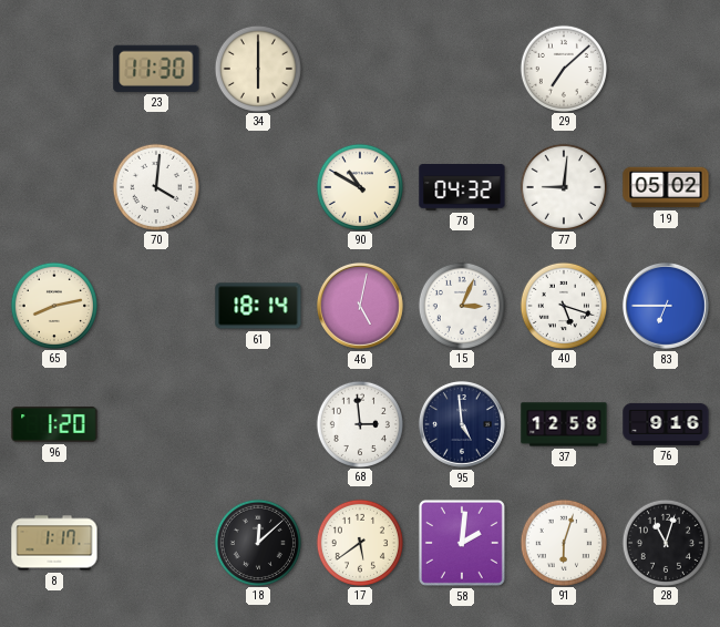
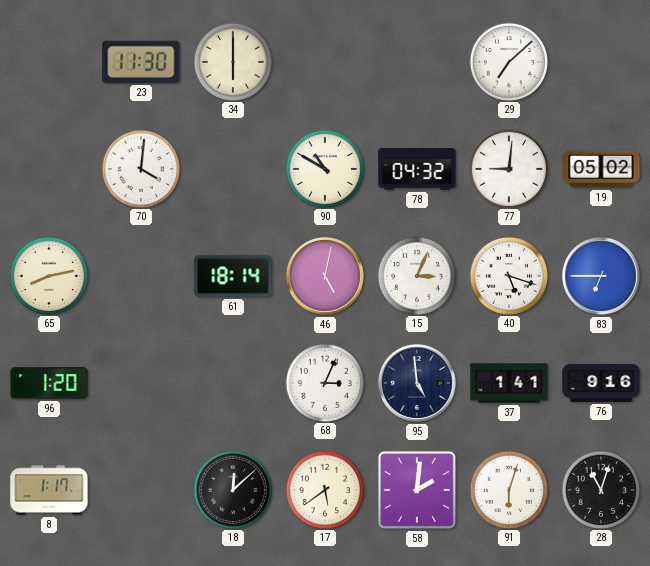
68: 2:59 -> 3:04 (324, 382)
37: 12:58 -> 1:41 (509, 383)
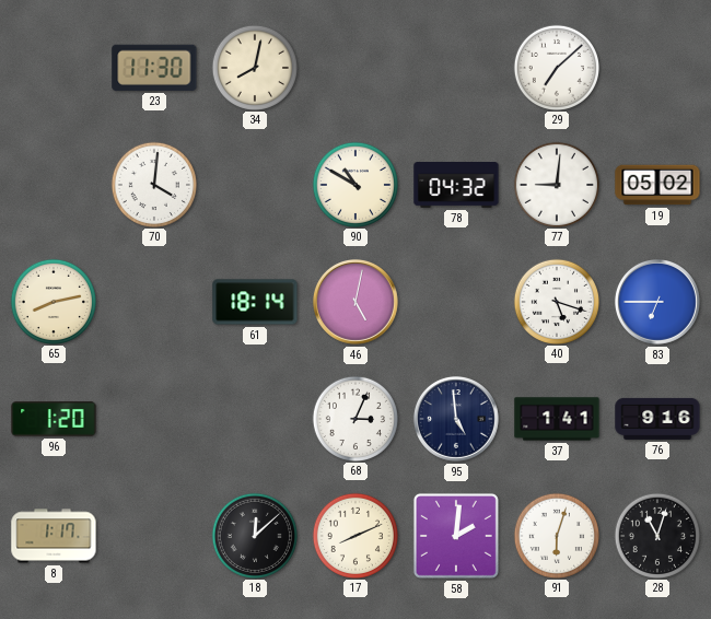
34: 6:00 -> 8:02 (254, 67)
15: 3:04 -> none (416, 275)
17: 5:39 -> 8:11 (354, 535)
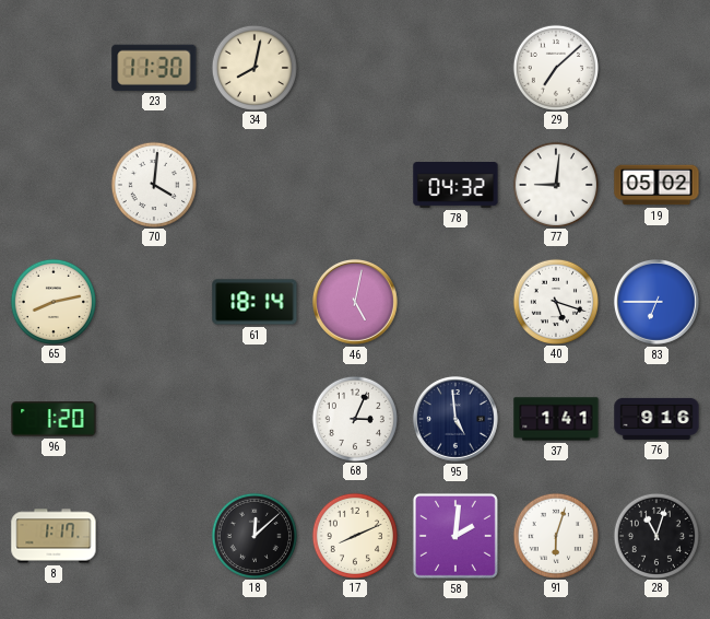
90: 10:50 -> none (354, 184)
